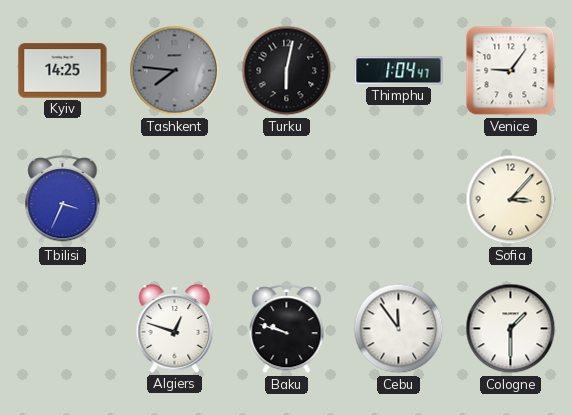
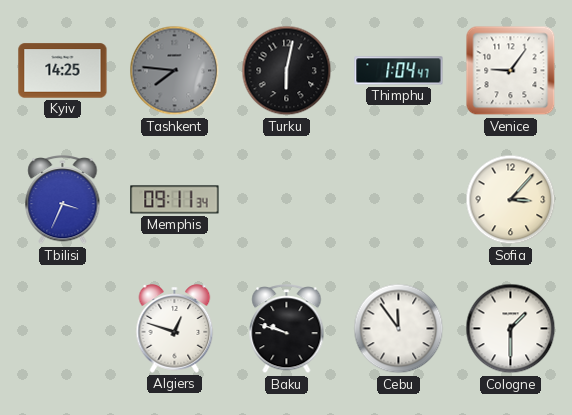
Memphis: none -> 09:11 (175, 200)
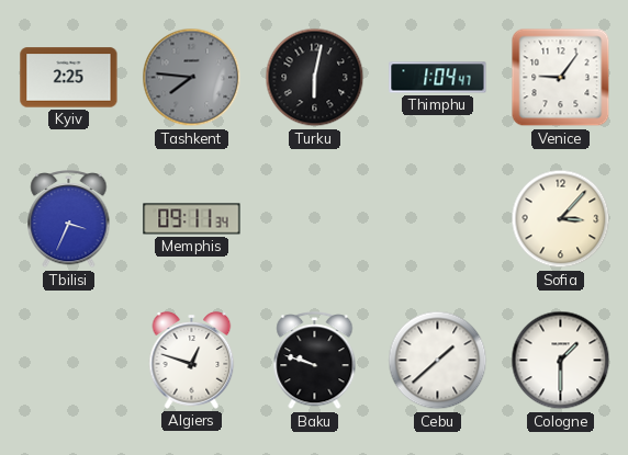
Kyiv: 14:25 -> 2:25 (69, 78)
Cebu: 11:54 -> 1:38 (438, 361)
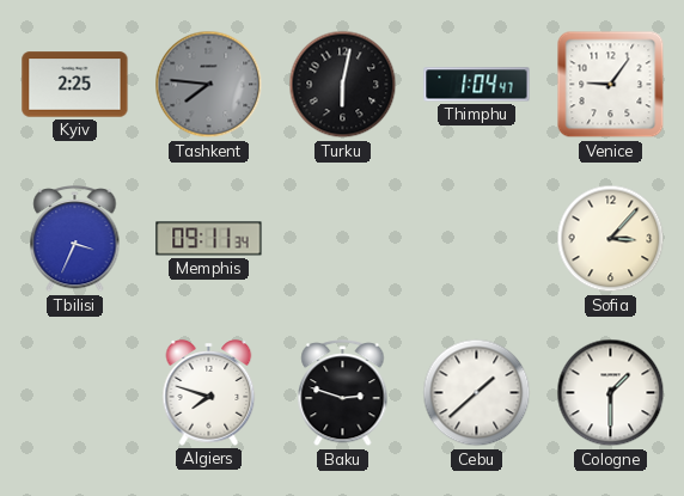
Algiers: 12:48 -> 7:48 (209, 393)
Baku: 9:48 -> 2:48 (343, 393)
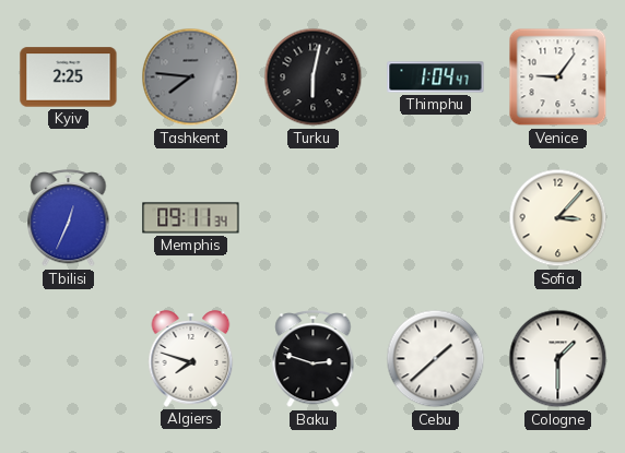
Tbilisi: 3:34 -> 12:34 (69, 218)
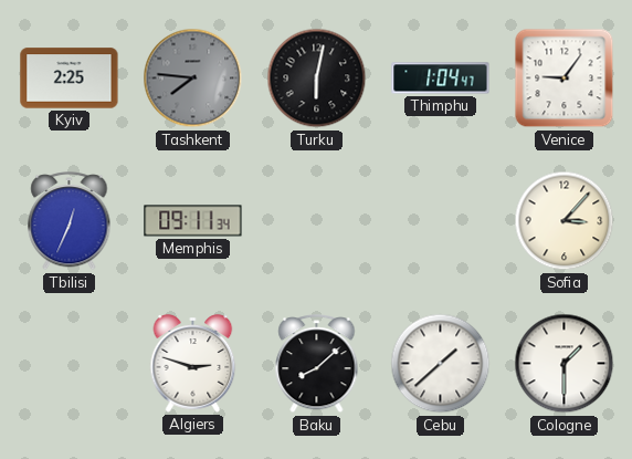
Algiers: 7:48 -> 2:48 (193, 364)
Baku: 2:48 -> 8:08 (317, 364)
